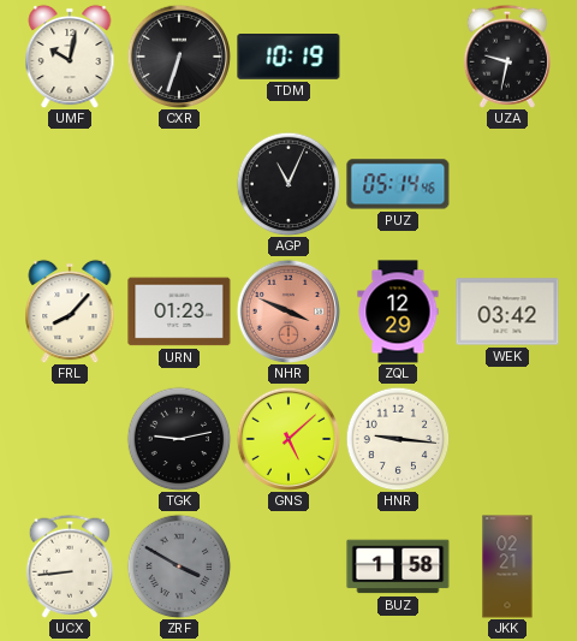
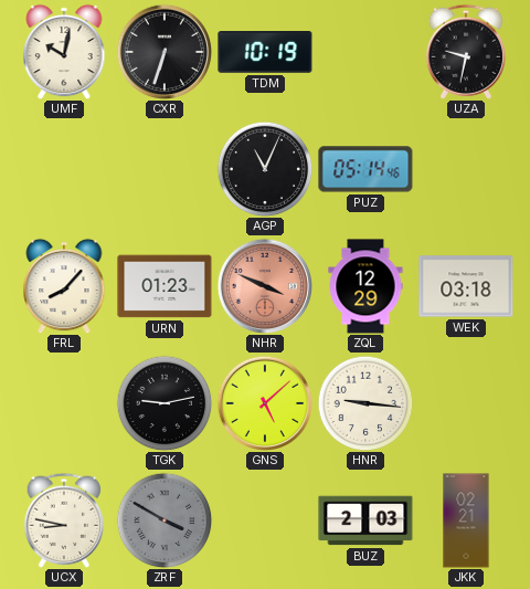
WEK: 03:42 -> 03:18 (466, 286)
UCX: 8:44 -> 8:47 (63, 520)
BUZ: 1:58 -> 2:03 (365, 520)
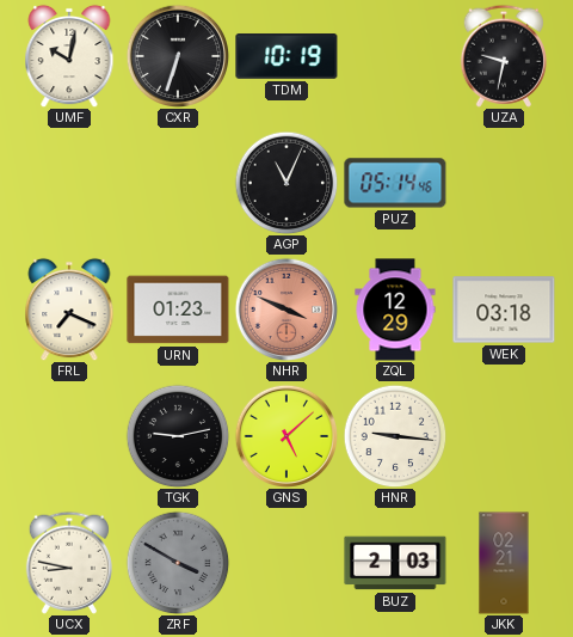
FRL: 8:07 -> 7:19 (69, 310)
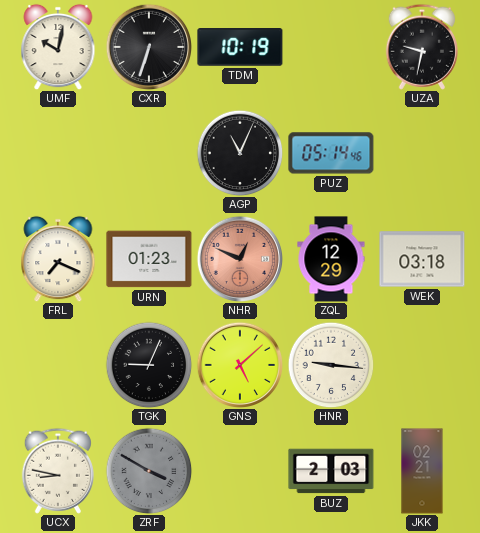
NHR: 3:49 -> 12:49 (239, 258)
TGK: 9:13 -> 9:04 (149, 365)
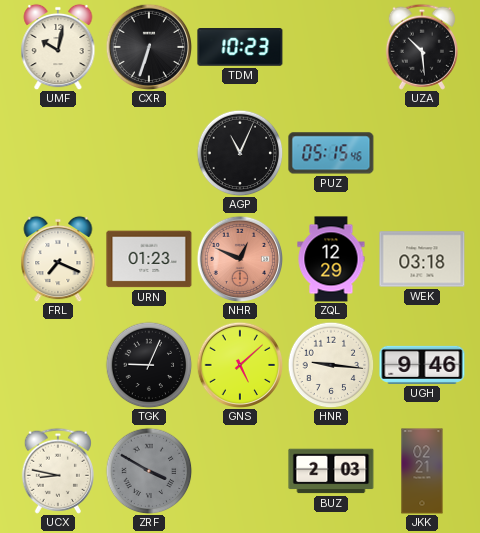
TDM: 10:19 -> 10:23 (240, 48)
UZA: 9:32 -> 10:29 (421, 47)
PUZ: 05:14 -> 05:15 (331, 153)
UGH: none -> 9:46 (422, 365)
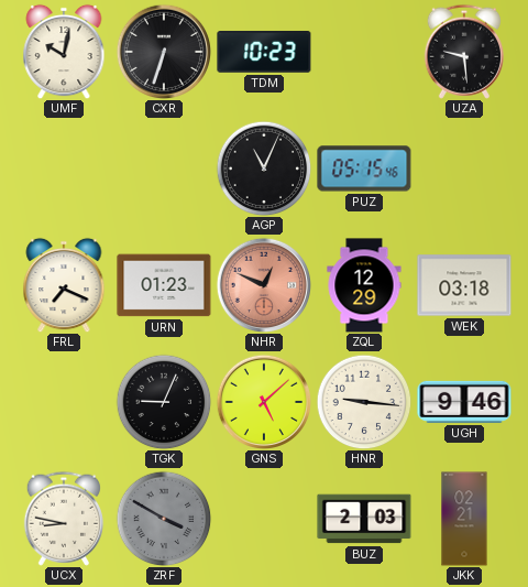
UZA: 10:29 -> 9:29 (463, 52)
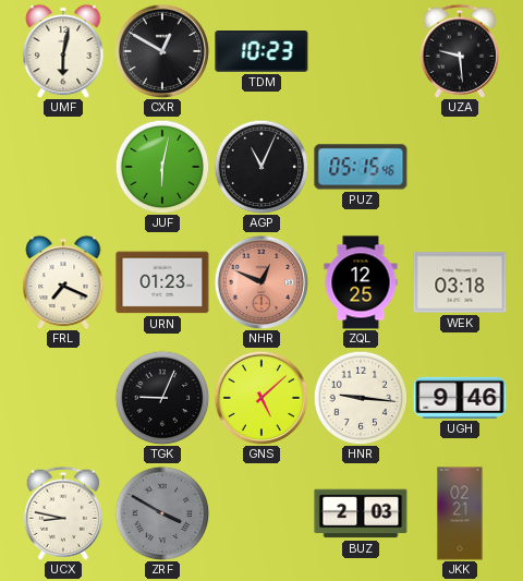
UMF: 10:02 -> 6:02 (63, 51)
CXR: 6:33 -> 12:50 (161, 50)
JUF: none -> 6:02 (162, 167)
ZQL: 12:29 -> 12:25 (361, 282)
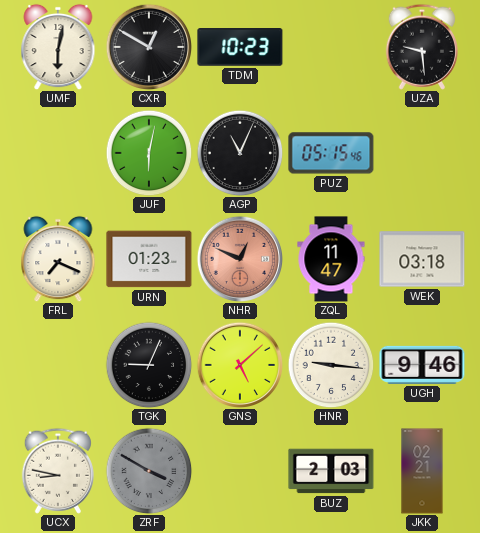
ZQL: 12:25 -> 11:47 (331, 259)
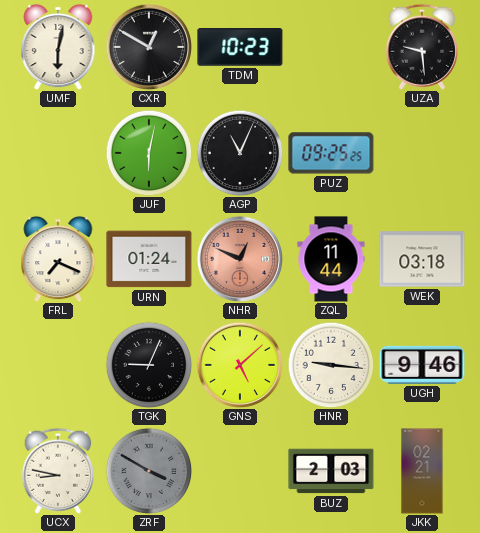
PUZ: 05:15 -> 09:25 (331, 153)
URN: 01:23 -> 01:24 (149, 259)
ZQL: 11:47 -> 11:44 (331, 259)
